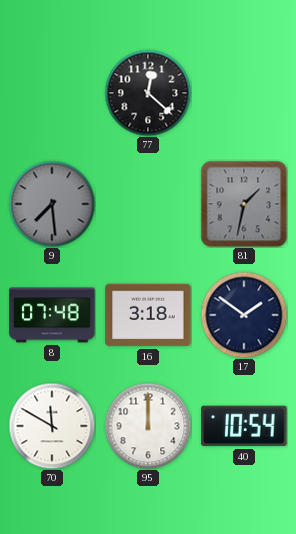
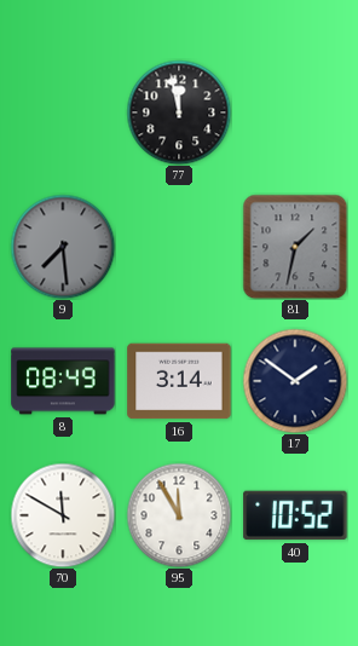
77: 12:22 -> 11:58 (179, 113)
8: 07:48 -> 08:49 (63, 381)
16: 3:18 -> 3:14 (179, 381)
95: 12:00 -> 11:55 (179, 515)
40: 10:54 -> 10:52 (295, 515)
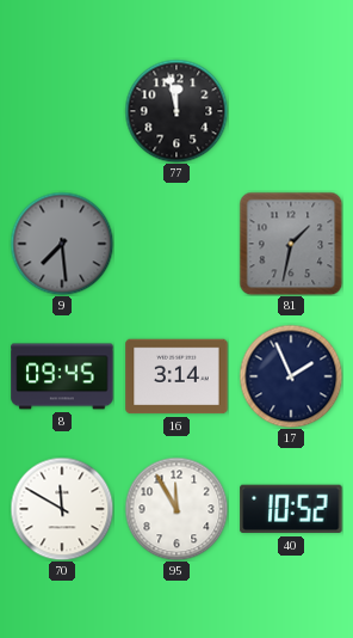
8: 08:49 -> 09:45 (62, 376)
17: 1:51 -> 1:56 (291, 376)
